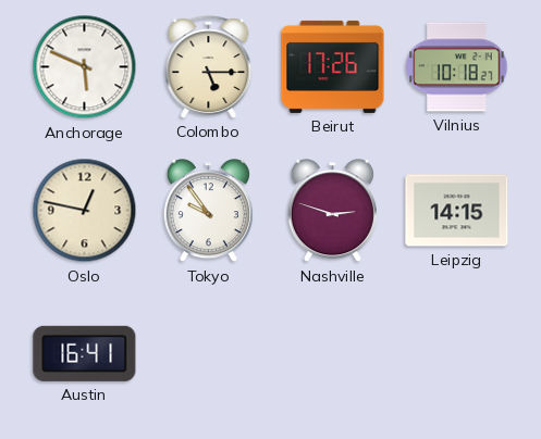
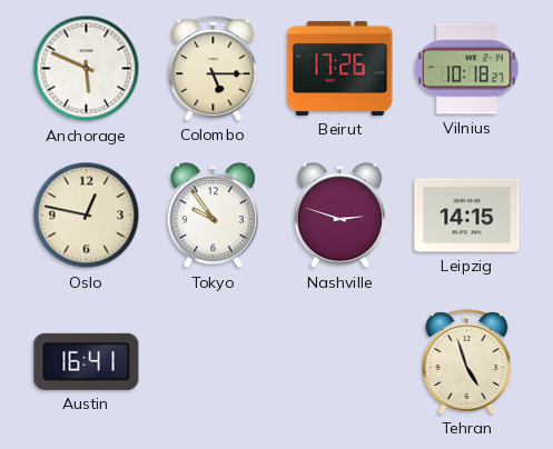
Tehran: none -> 4:57 (467, 362)
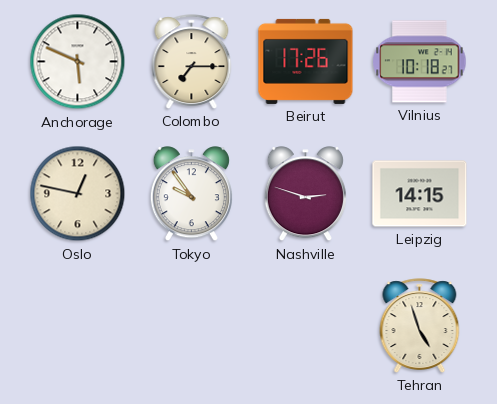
Colombo: 5:15 -> 7:15 (192, 62)
Austin: 16:41 -> none (87, 361)
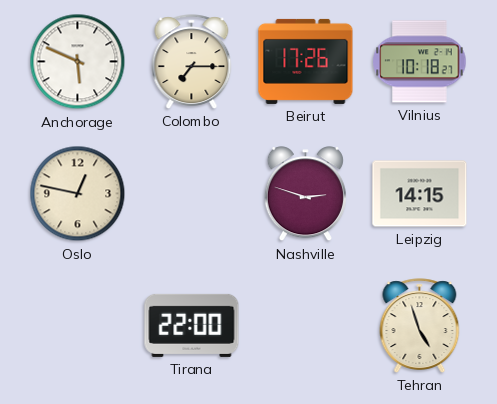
Tokyo: 9:54 -> none (191, 194)
Tirana: none -> 22:00 (192, 325)
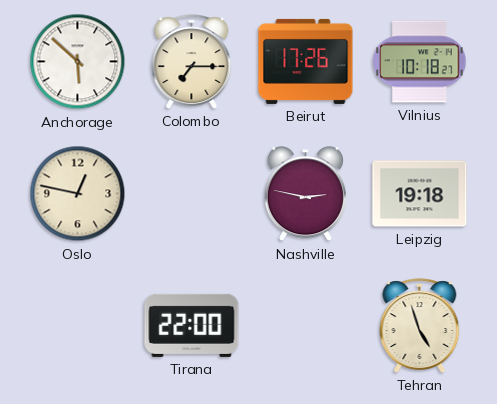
Anchorage: 5:49 -> 5:52 (78, 62)
Nashville: 2:48 -> 2:47 (305, 194)
Leipzig: 14:15 -> 19:18 (420, 194)
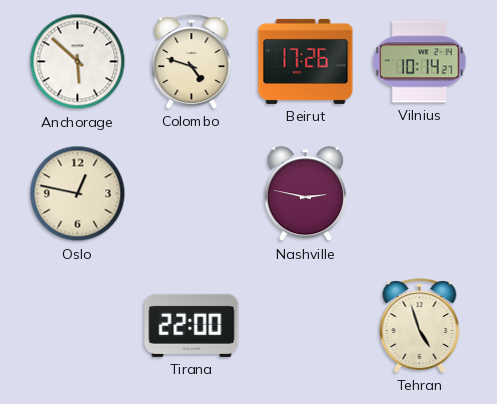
Colombo: 7:15 -> 4:48 (192, 62)
Vilnius: 10:18 -> 10:14 (420, 62)
Leipzig: 19:18 -> none (420, 194)
